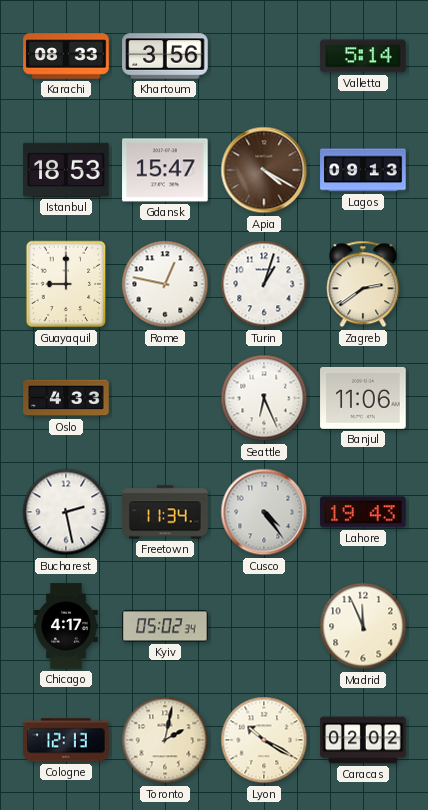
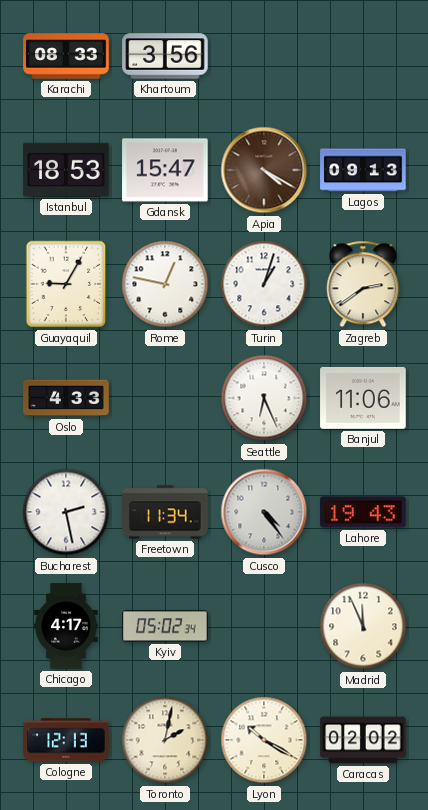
Valletta: 5:14 -> none (363, 56)
Guayaquil: 9:00 -> 9:05 (66, 284)
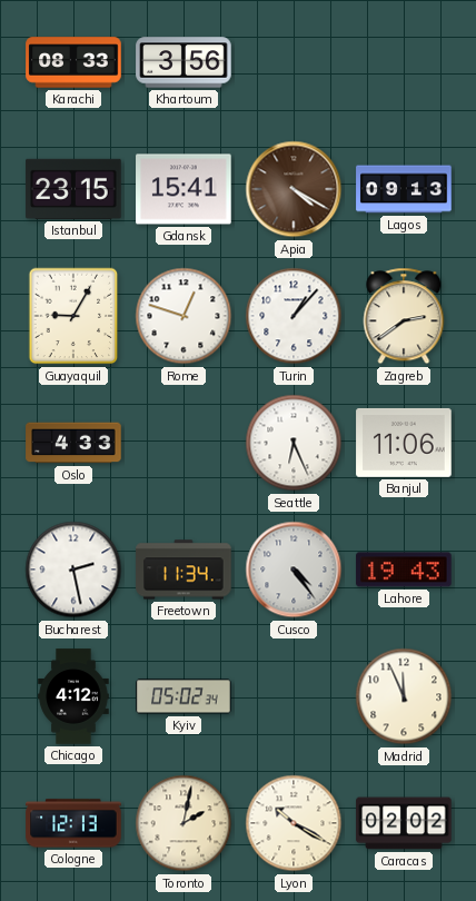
Istanbul: 18:53 -> 23:15 (73, 189)
Gdansk: 15:47 -> 15:41 (184, 189)
Rome: 12:47 -> 12:48 (184, 316)
Turin: 1:03 -> 1:07 (294, 316)
Chicago: 4:17 -> 4:12 (73, 696)
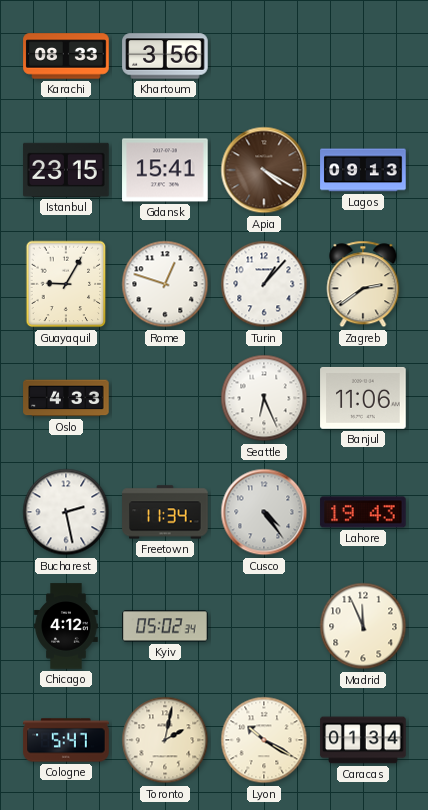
Cologne: 12:13 -> 5:47 (66, 740)
Caracas: 02:02 -> 01:34 (363, 740)
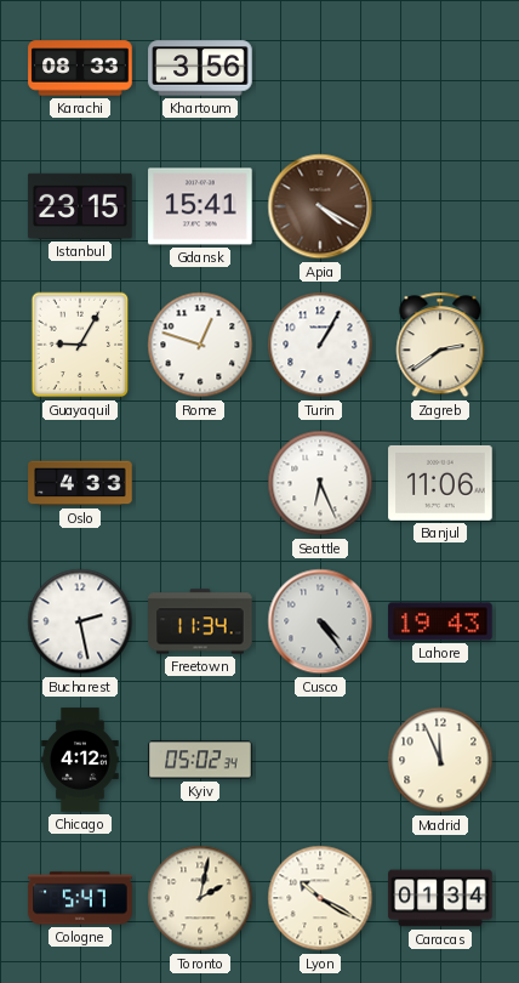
Lagos: 09:13 -> none (363, 170)
Turin: 1:07 -> 1:05 (320, 345)
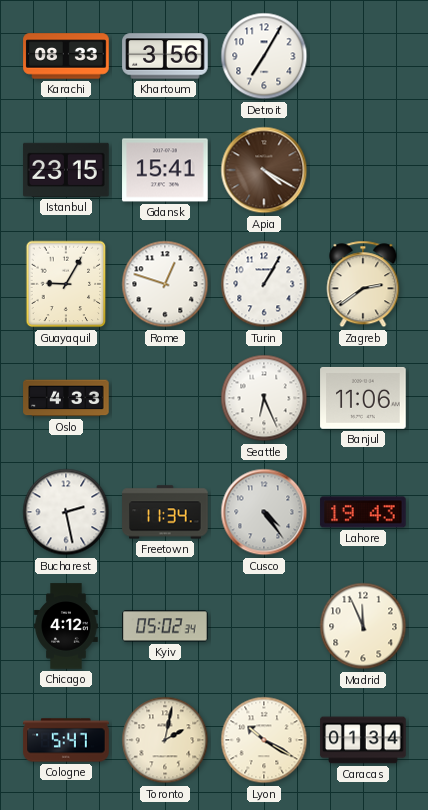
Detroit: none -> 7:05 (264, 56)
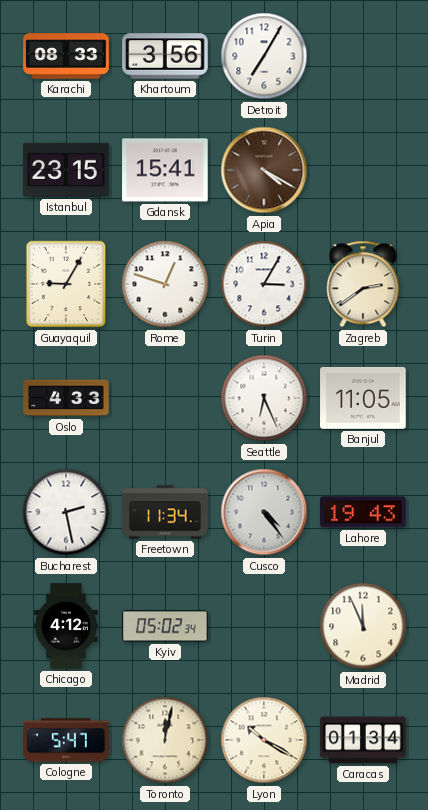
Turin: 1:05 -> 3:05 (264, 284)
Banjul: 11:06 -> 11:05 (363, 398)
Toronto: 2:02 -> 12:02 (165, 740)
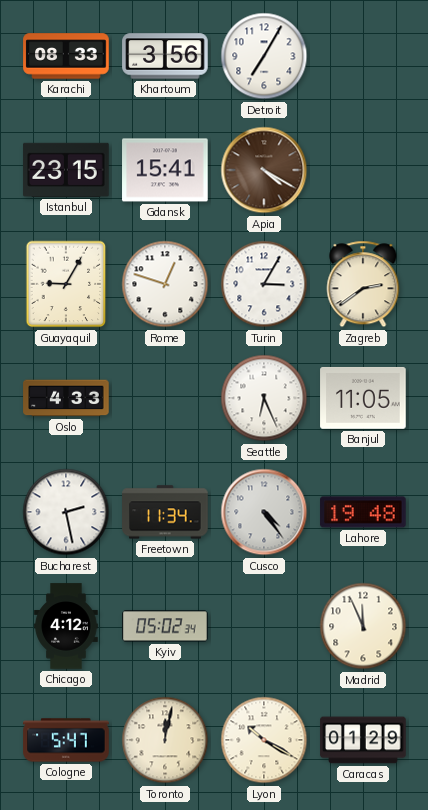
Lahore: 19:43 -> 19:48 (363, 512)
Caracas: 01:34 -> 01:29 (363, 740)
